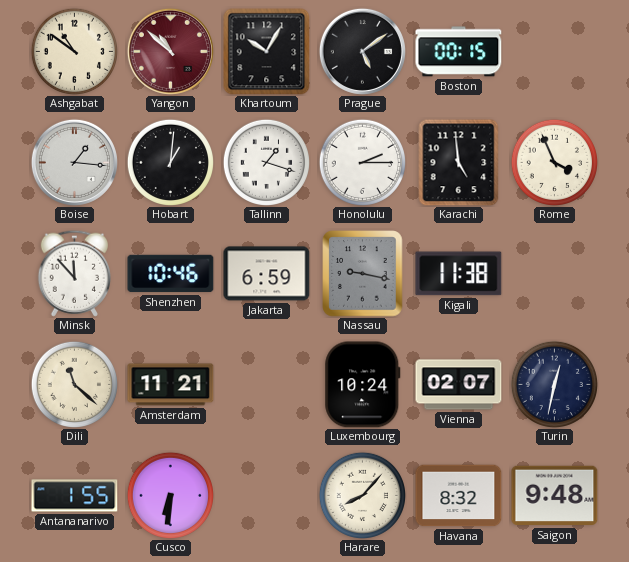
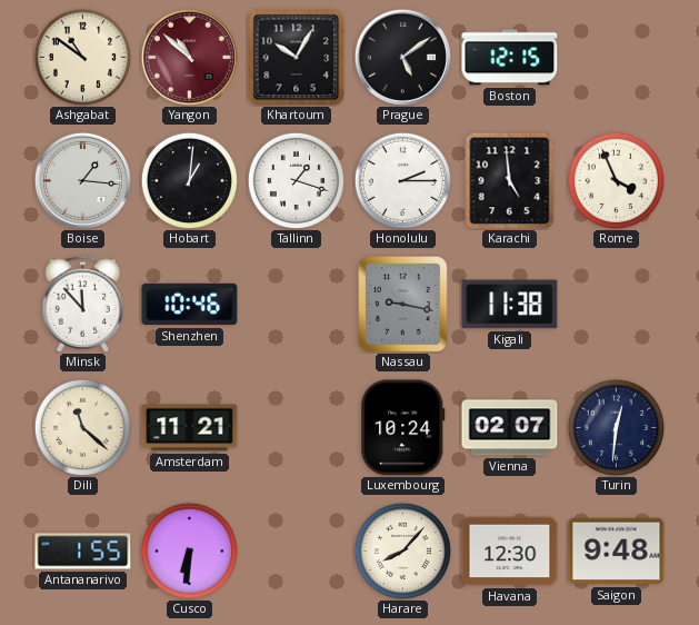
Boston: 00:15 -> 12:15 (510, 58)
Jakarta: 6:59 -> none (267, 274)
Turin: 12:32 -> 12:31 (616, 427)
Havana: 8:32 -> 12:30 (510, 552)
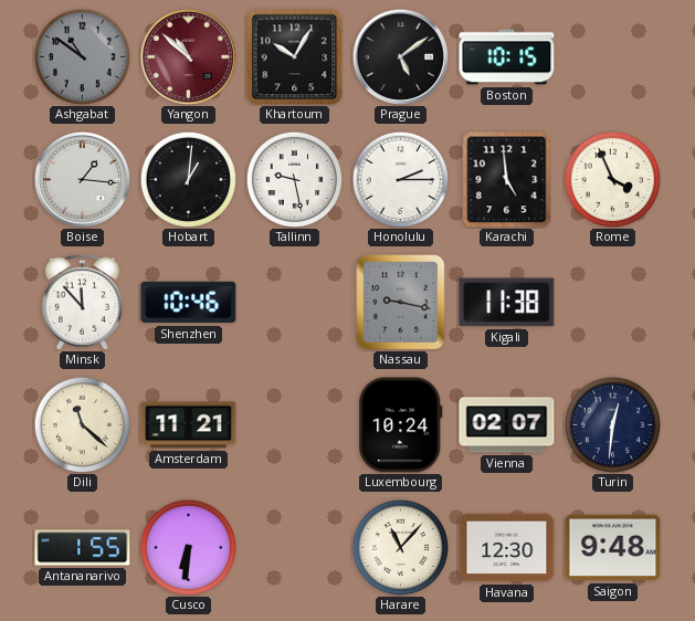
Ashgabat dial: cream -> grey (82, 56)
Boston: 12:15 -> 10:15 (507, 57)
Tallinn: 1:18 -> 9:28 (294, 179)
Harare: 8:07 -> 11:07 (400, 547)
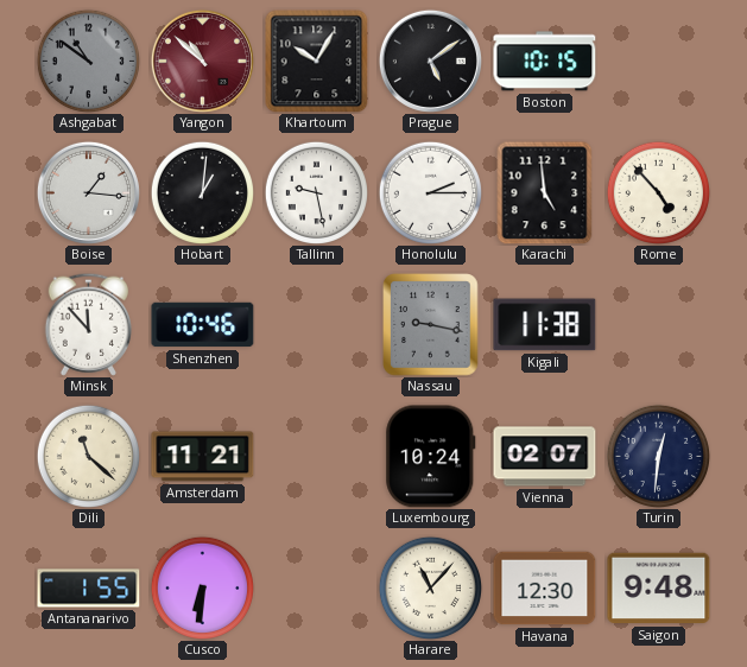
Rome: 3:56 -> 4:53 (658, 192)
